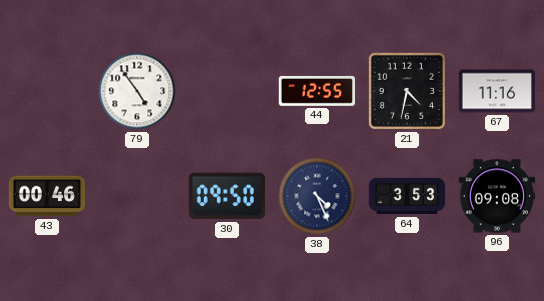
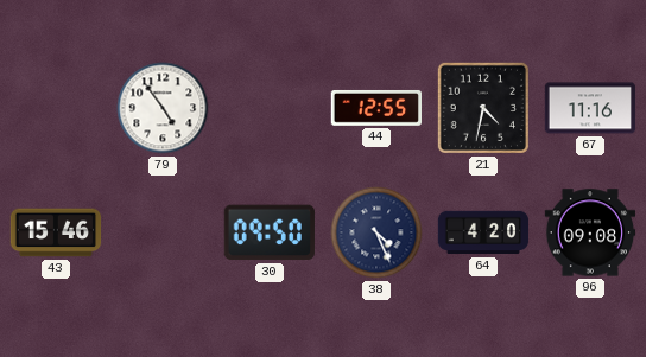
43: 00:46 -> 15:46 (56, 232)
64: 3:53 -> 4:20 (483, 232)
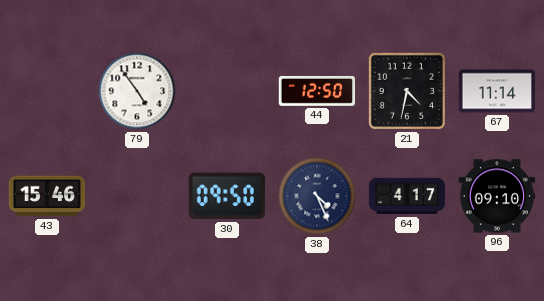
44: 12:55 -> 12:50 (316, 91)
67: 11:16 -> 11:14 (497, 91)
64: 4:20 -> 4:17 (407, 196)
96: 09:08 -> 09:10 (497, 196)
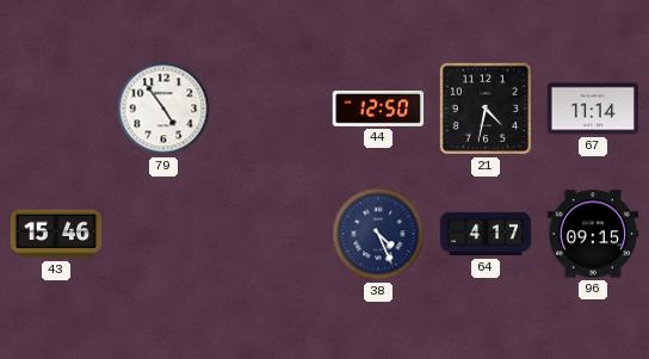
30: 09:50 -> none (227, 196)
96: 09:10 -> 09:15 (593, 234)
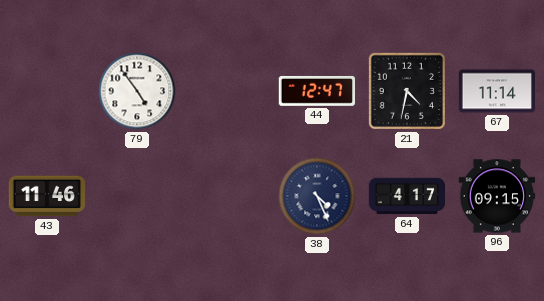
44: 12:50 -> 12:47 (316, 91)
43: 15:46 -> 11:46 (47, 196)
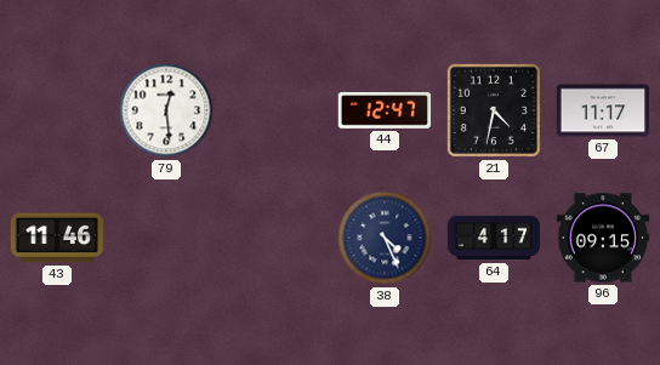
79: 4:54 -> 12:29 (166, 110)
67: 11:14 -> 11:17 (603, 110)
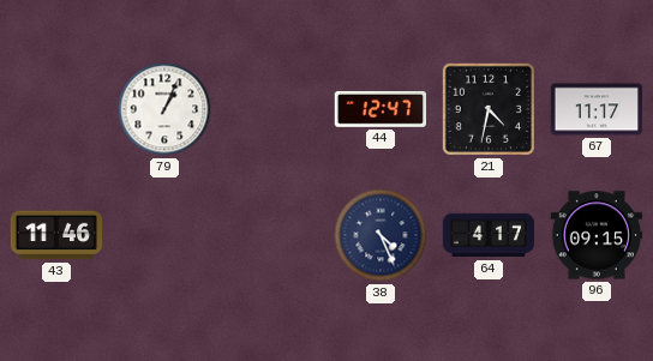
79: 12:29 -> 1:04 (164, 109)
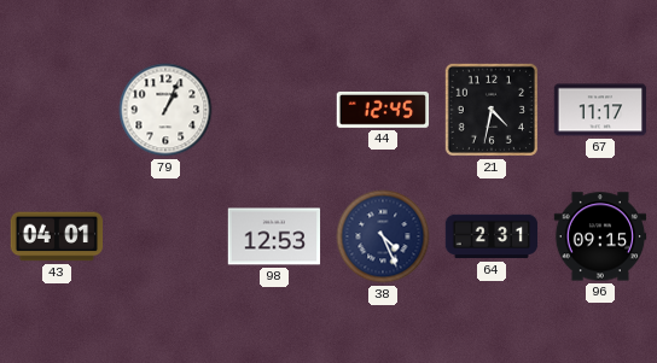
44: 12:47 -> 12:45 (382, 110)
43: 11:46 -> 04:01 (57, 236)
98: none -> 12:53 (274, 236)
64: 4:17 -> 2:31 (492, 236)
